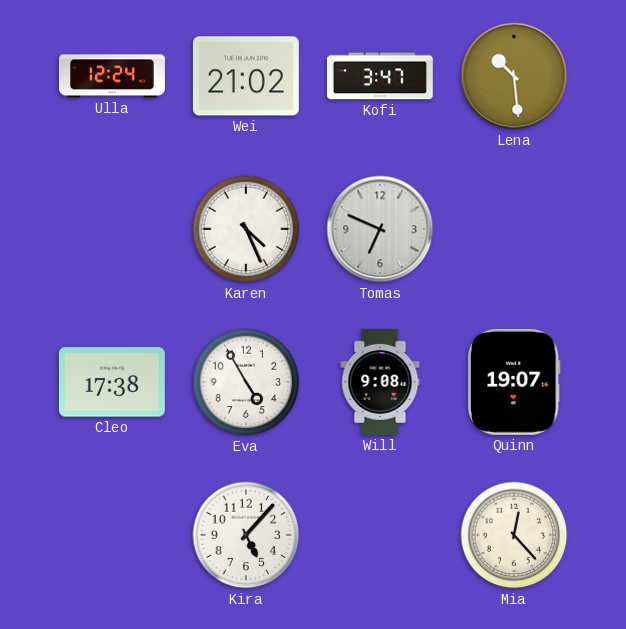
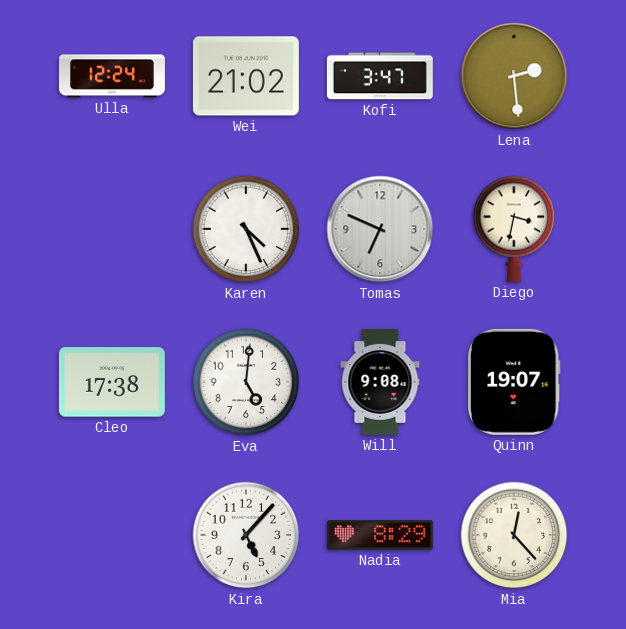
Lena: 10:29 -> 2:29 (514, 76)
Diego: none -> 3:32 (514, 229)
Eva: 4:55 -> 5:01 (246, 382)
Nadia: none -> 8:29 (380, 535)
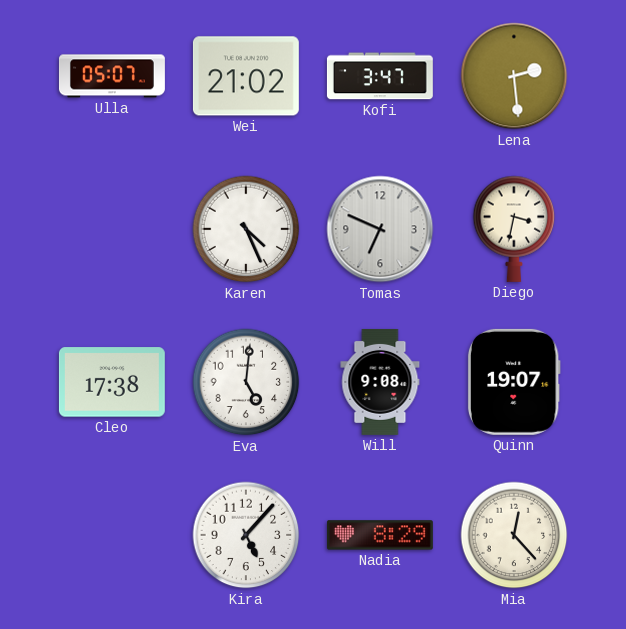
Ulla: 12:24 -> 05:07 (112, 76)
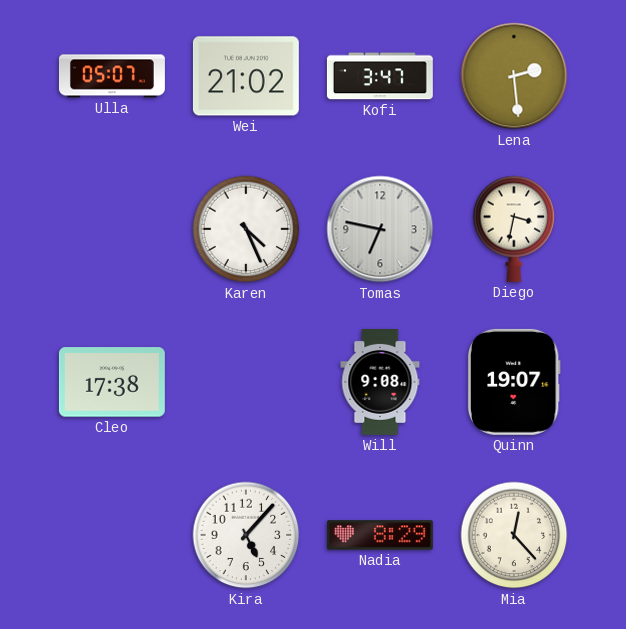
Tomas: 6:49 -> 6:47 (380, 229)
Eva: 5:01 -> none (246, 382)
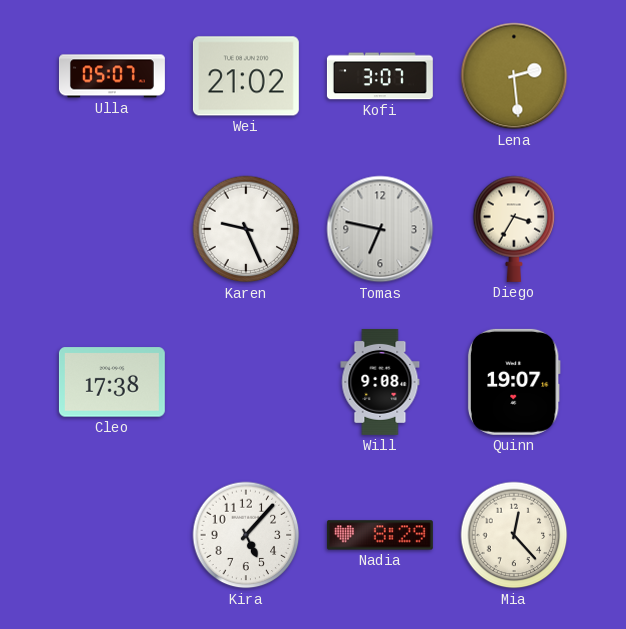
Kofi: 3:47 -> 3:07 (380, 76)
Karen: 4:26 -> 9:26 (246, 229)
Diego: 3:32 -> 3:35 (514, 229)
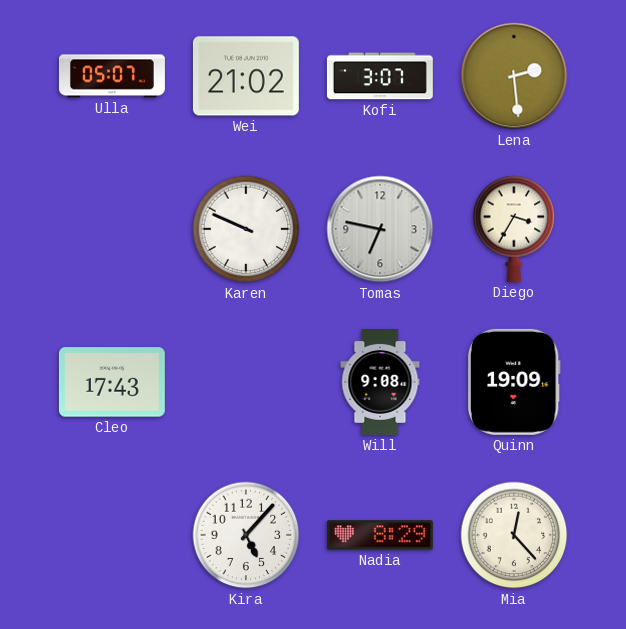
Karen: 9:26 -> 9:49 (246, 229)
Cleo: 17:38 -> 17:43 (112, 382)
Quinn: 19:07 -> 19:09 (514, 382)
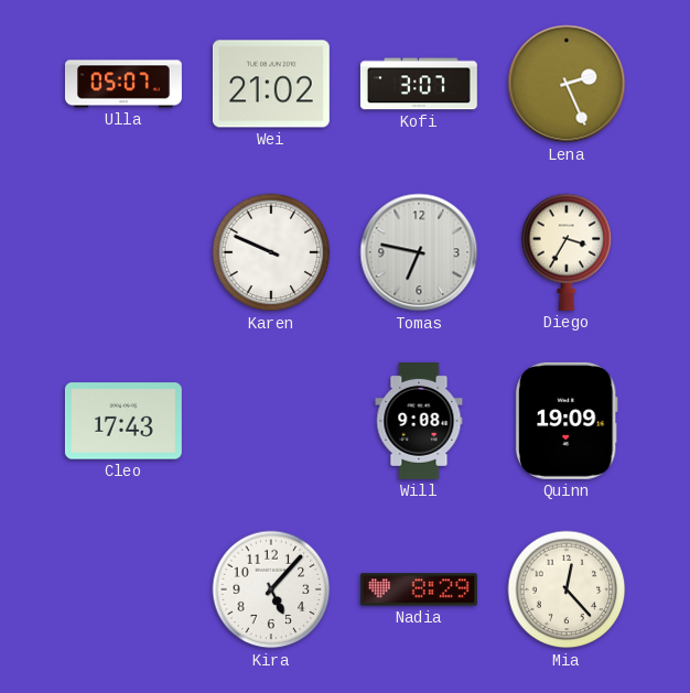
Lena: 2:29 -> 2:26 (567, 84)
